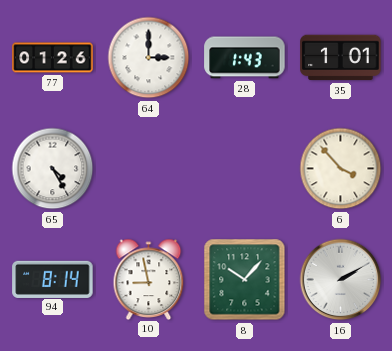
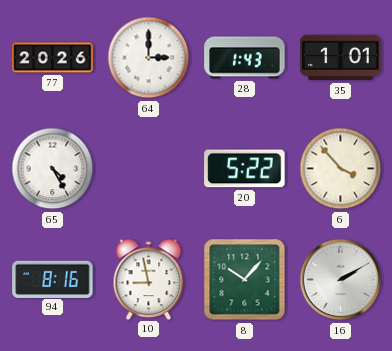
77: 01:26 -> 20:26 (53, 58)
20: none -> 5:22 (245, 169)
94: 8:14 -> 8:16 (53, 279)
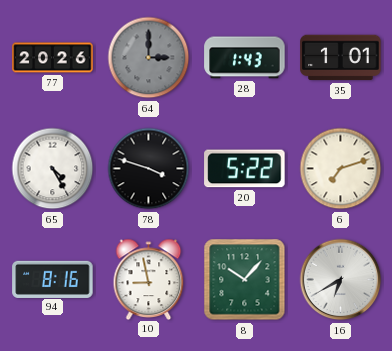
64 dial: white -> grey (149, 58)
78: none -> 3:48 (149, 169)
6: 3:53 -> 7:12 (341, 169)
16: 2:10 -> 6:40 (341, 280)
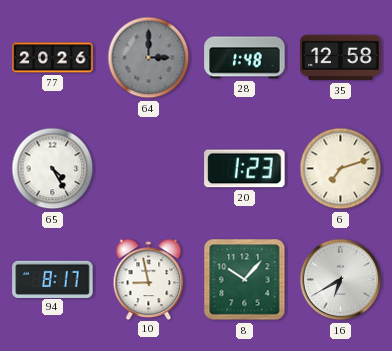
28: 1:43 -> 1:48 (245, 58)
35: 1:01 -> 12:58 (341, 58)
78: 3:48 -> none (149, 169)
20: 5:22 -> 1:23 (245, 169)
94: 8:16 -> 8:17 (53, 279)
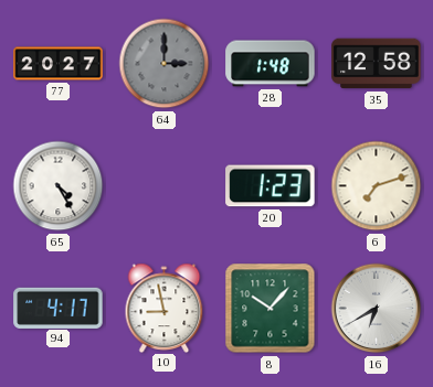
77: 20:26 -> 20:27 (59, 64)
94: 8:17 -> 4:17 (59, 308)
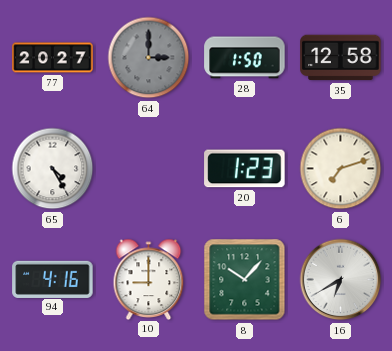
28: 1:48 -> 1:50 (245, 58)
94: 4:17 -> 4:16 (53, 279)
10: 8:58 -> 9:00 (149, 279)
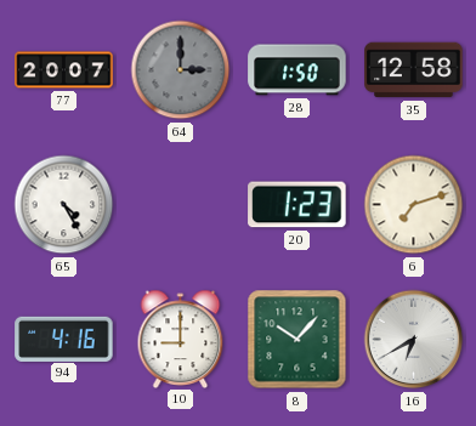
77: 20:27 -> 20:07 (64, 70)
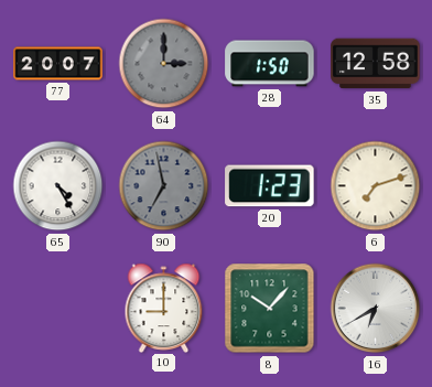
90: none -> 6:58 (164, 186)
94: 4:16 -> none (64, 339)
